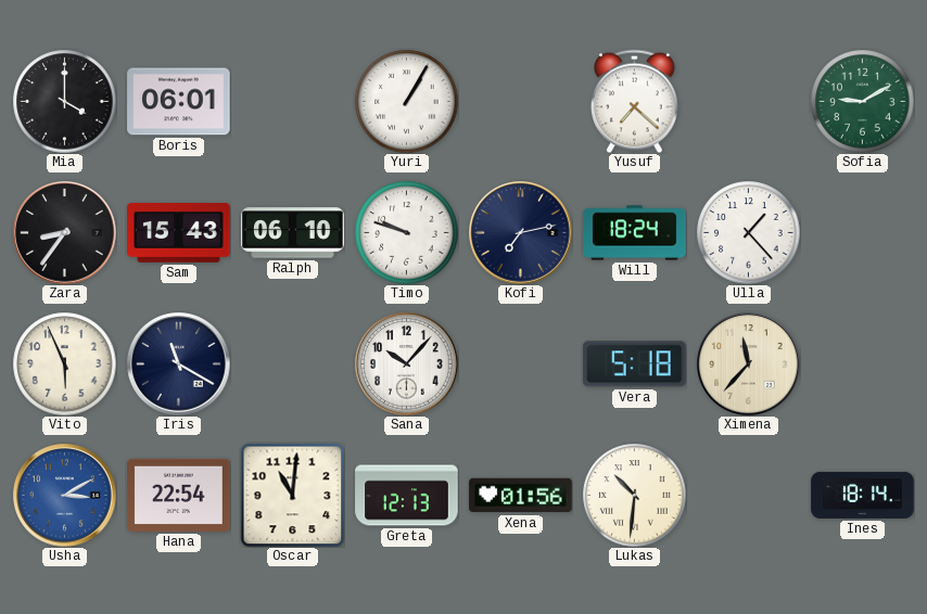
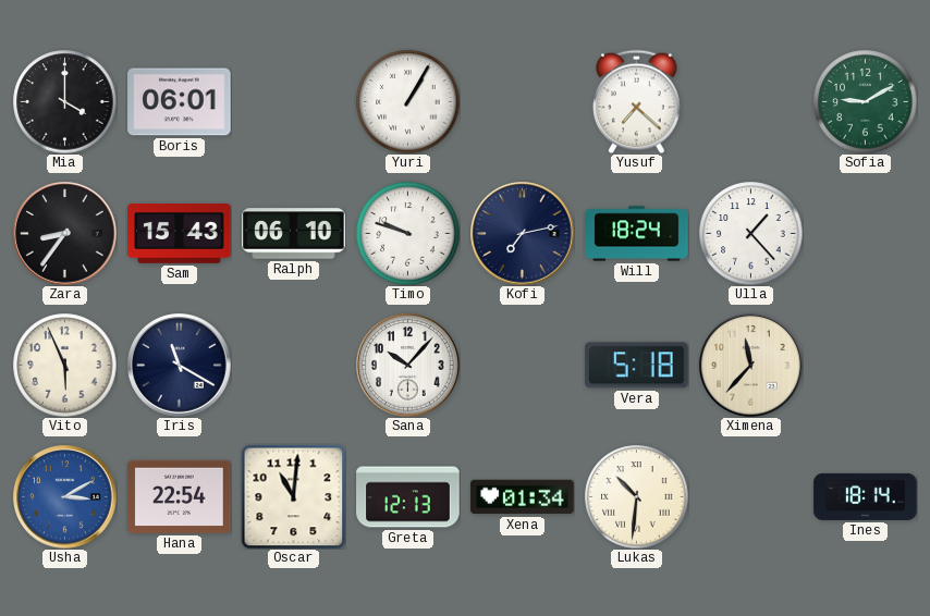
Xena: 01:56 -> 01:34 (523, 497)
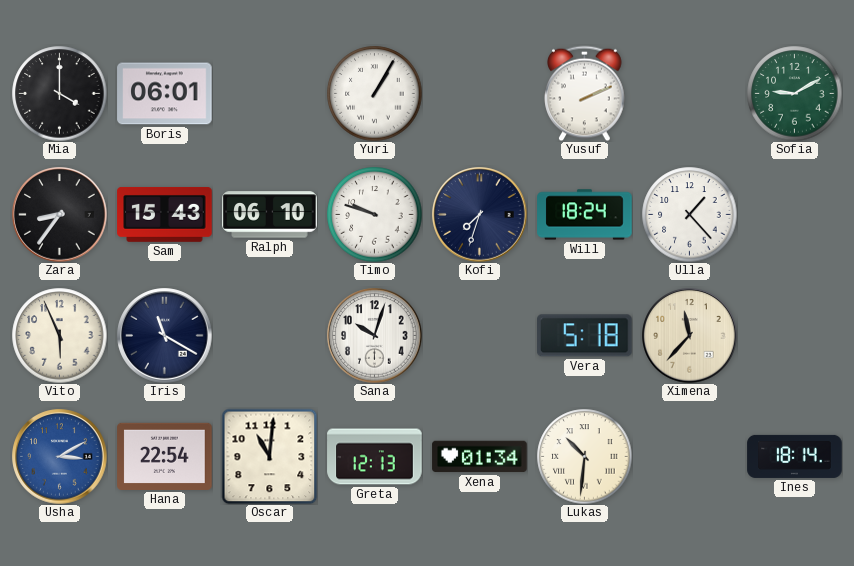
Yusuf: 7:22 -> 2:11 (585, 93)
Kofi: 7:13 -> 7:33 (480, 215)
Sana: 10:07 -> 10:03 (375, 336)
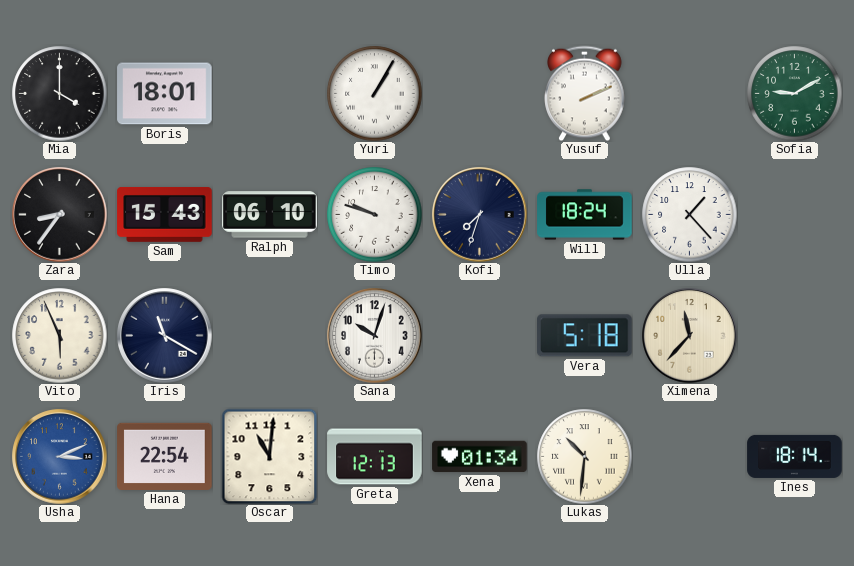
Boris: 06:01 -> 18:01 (165, 94)
Usha: 3:10 -> 3:11 (60, 457)
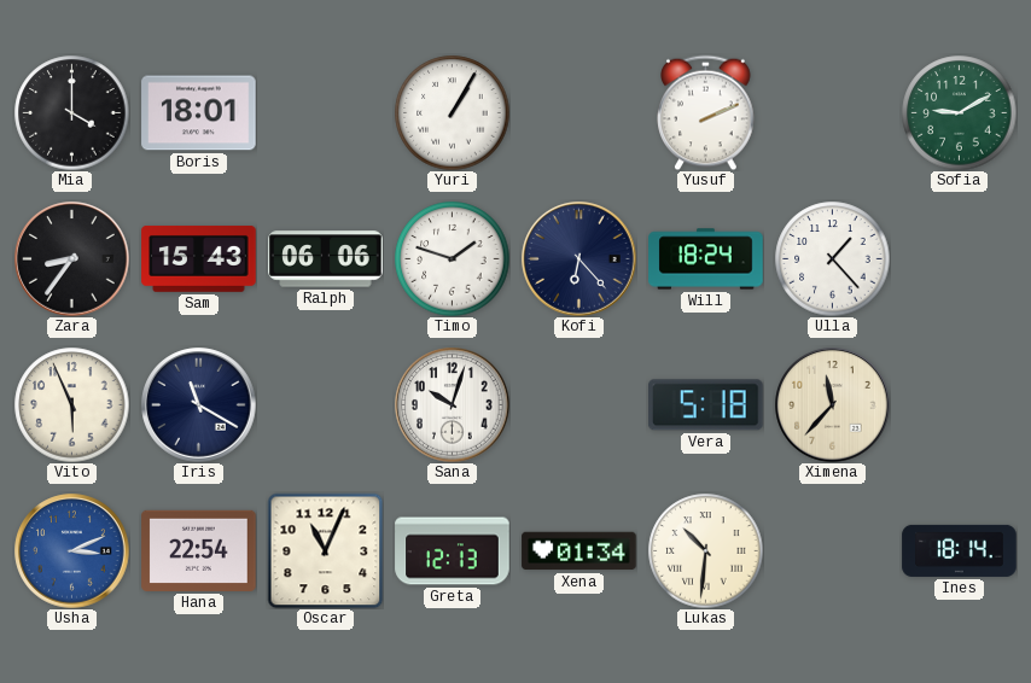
Ralph: 06:10 -> 06:06 (326, 259)
Timo: 9:48 -> 1:48 (452, 258)
Kofi: 7:33 -> 6:23 (579, 259)
Oscar: 11:01 -> 11:04 (325, 550)
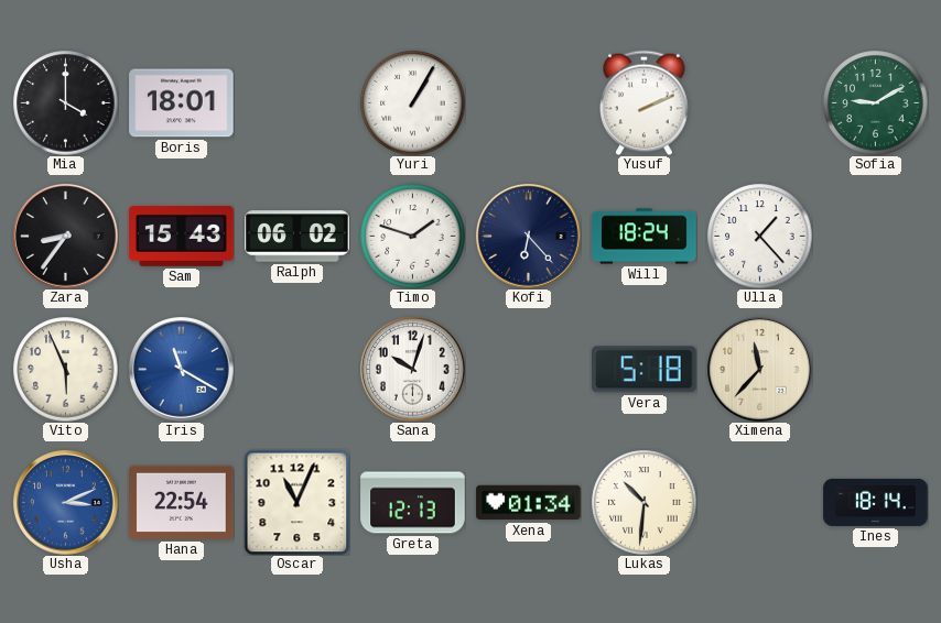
Ralph: 06:06 -> 06:02 (298, 237)
Iris dial: navy -> blue (182, 370)
